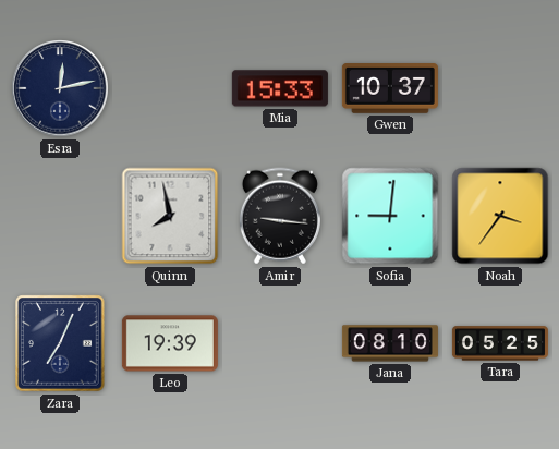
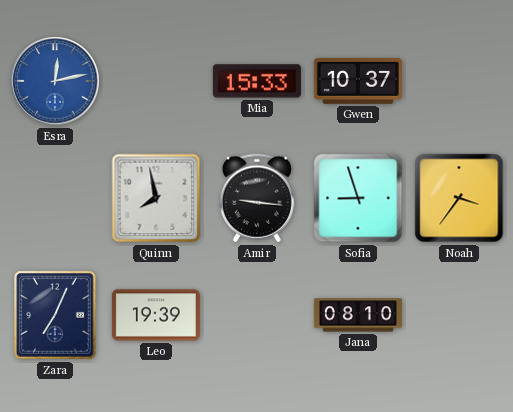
Esra dial: navy -> blue (55, 81)
Sofia: 9:01 -> 8:57 (358, 198)
Tara: 05:25 -> none (500, 343)
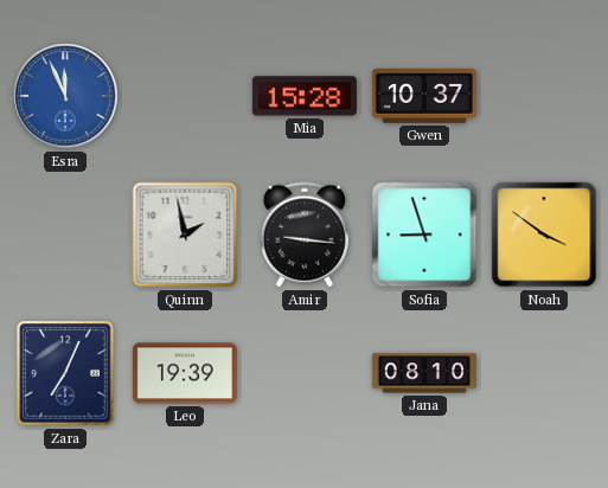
Esra: 12:13 -> 11:56 (65, 96)
Mia: 15:33 -> 15:28 (305, 96)
Quinn: 7:58 -> 1:58 (185, 235)
Noah: 3:36 -> 3:51 (544, 235)
